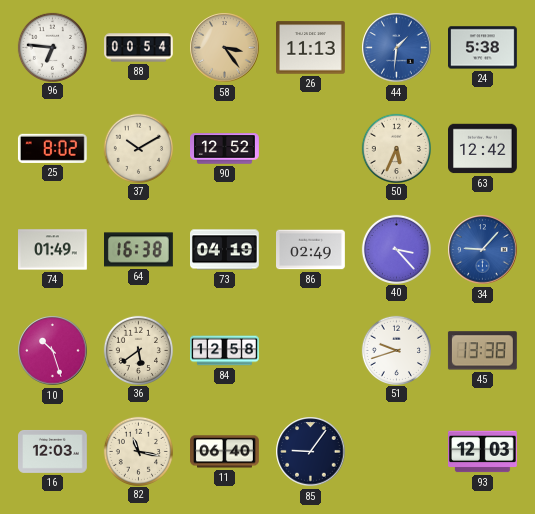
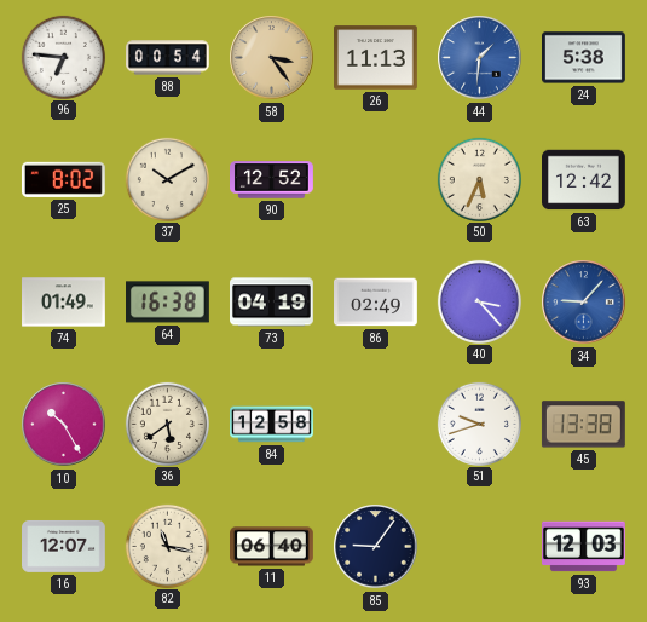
10: 10:27 -> 10:25 (64, 425)
16: 12:03 -> 12:07 (64, 546)
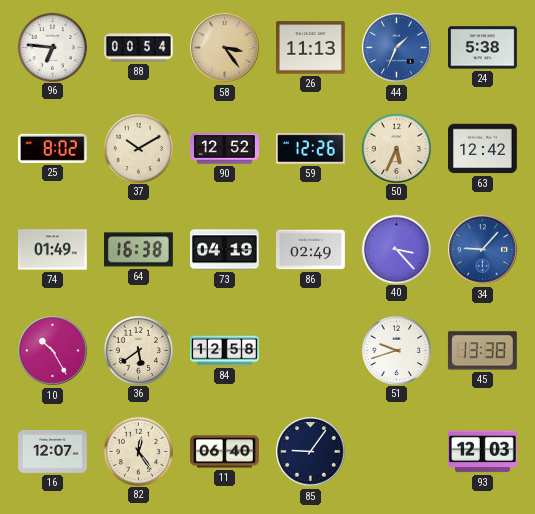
44: 1:31 -> 1:34 (397, 48)
59: none -> 12:26 (310, 149)
82: 11:17 -> 12:24 (138, 451)
